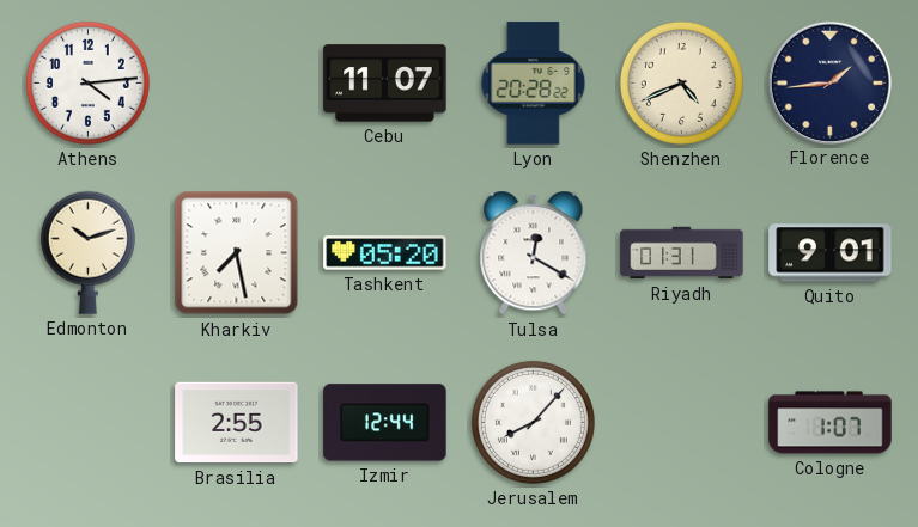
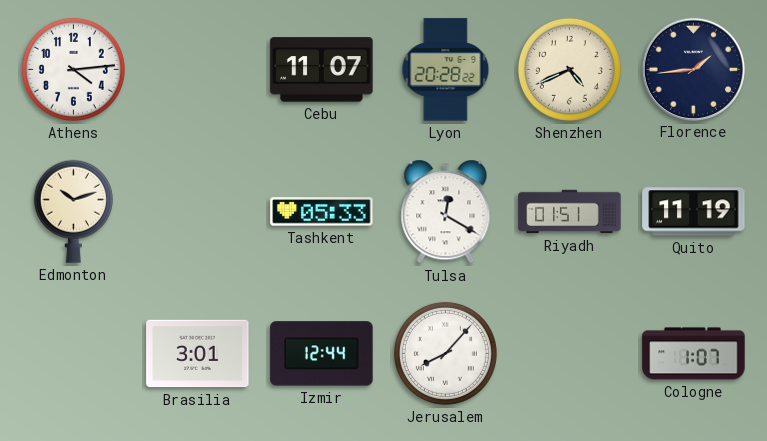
Kharkiv: 7:28 -> none (237, 253)
Tashkent: 05:20 -> 05:33 (322, 212)
Riyadh: 01:31 -> 01:51 (570, 212)
Quito: 9:01 -> 11:19 (694, 212)
Brasilia: 2:55 -> 3:01 (198, 354)
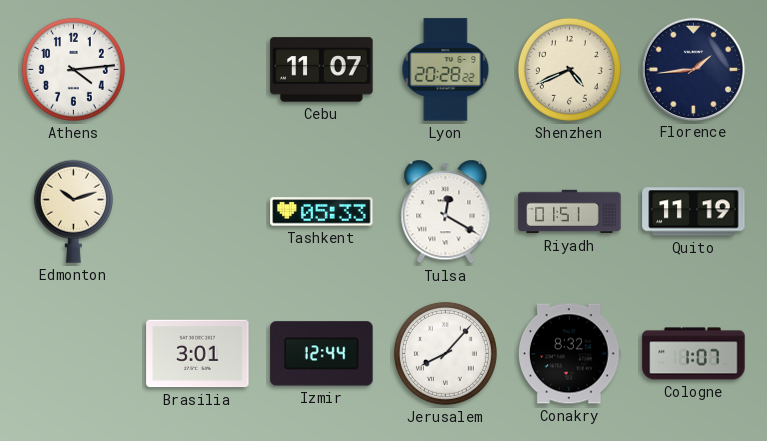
Conakry: none -> 8:32 (569, 354)
